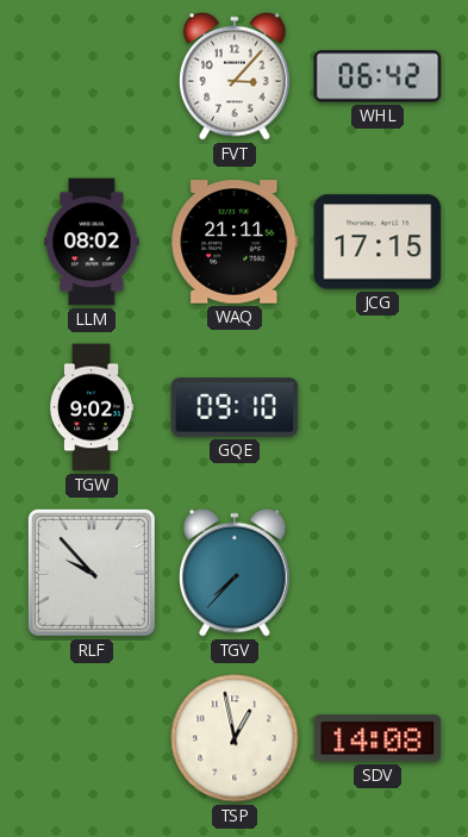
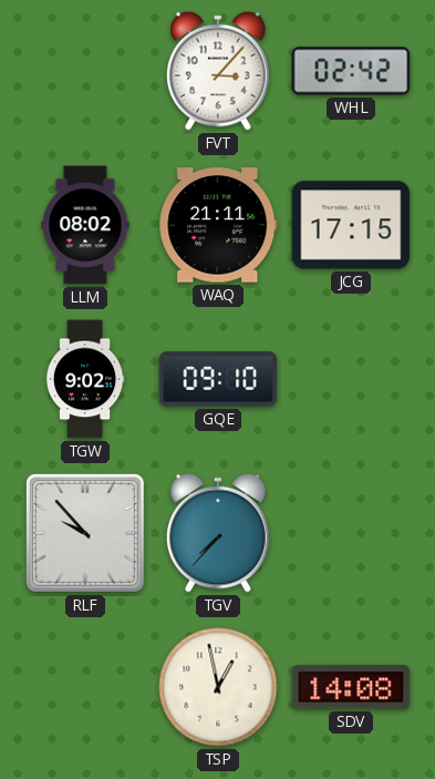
WHL: 06:42 -> 02:42 (351, 71)
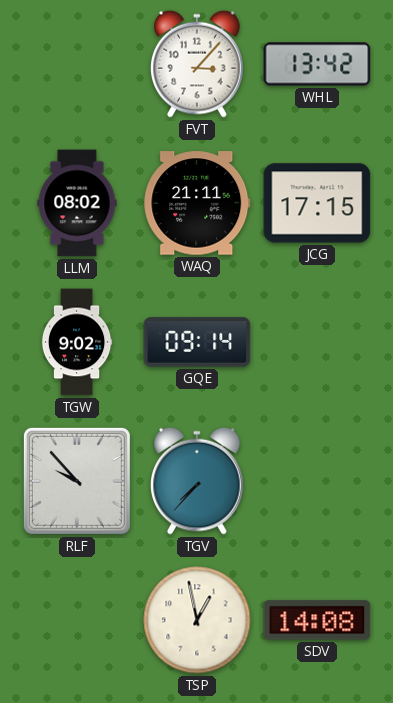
WHL: 02:42 -> 13:42 (317, 64)
GQE: 09:10 -> 09:14 (197, 342)
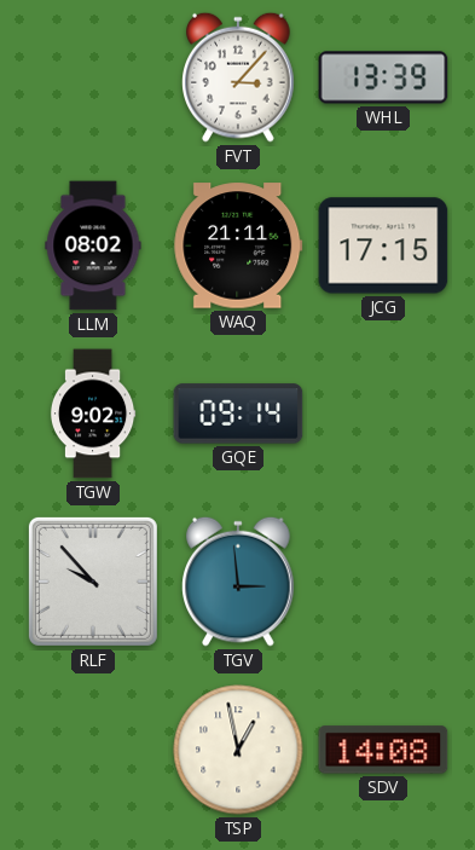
WHL: 13:42 -> 13:39 (383, 77)
TGV: 7:37 -> 2:59 (238, 582)
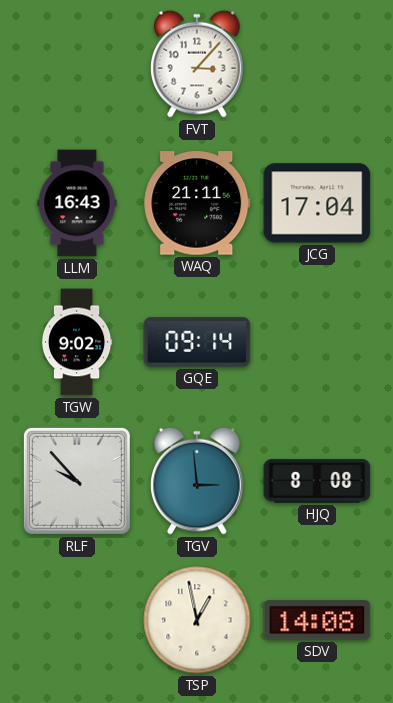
WHL: 13:39 -> none (383, 77)
LLM: 08:02 -> 16:43 (77, 203)
JCG: 17:15 -> 17:04 (317, 203)
HJQ: none -> 8:08 (317, 481)
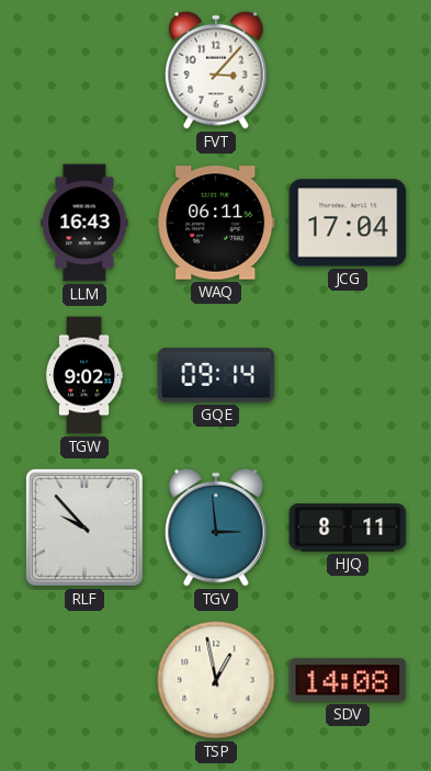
WAQ: 21:11 -> 06:11 (216, 223)
HJQ: 8:08 -> 8:11 (348, 528)
